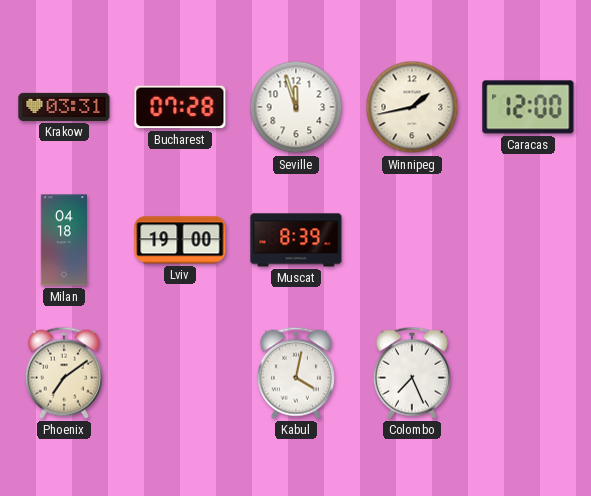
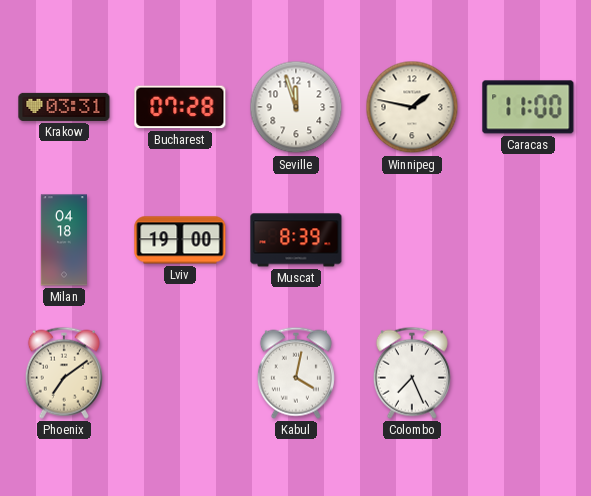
Winnipeg: 1:43 -> 1:47 (412, 107)
Caracas: 12:00 -> 11:00 (528, 107)
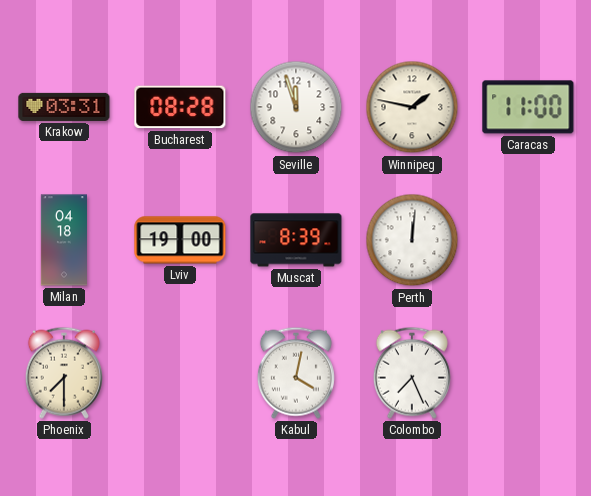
Bucharest: 07:28 -> 08:28 (180, 107)
Perth: none -> 12:01 (412, 240)
Phoenix: 7:09 -> 7:30 (64, 373)
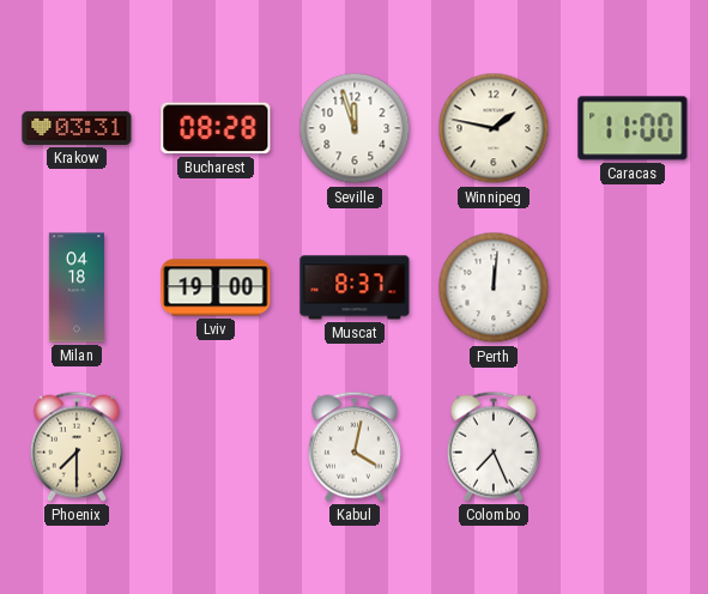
Muscat: 8:39 -> 8:37 (355, 287)
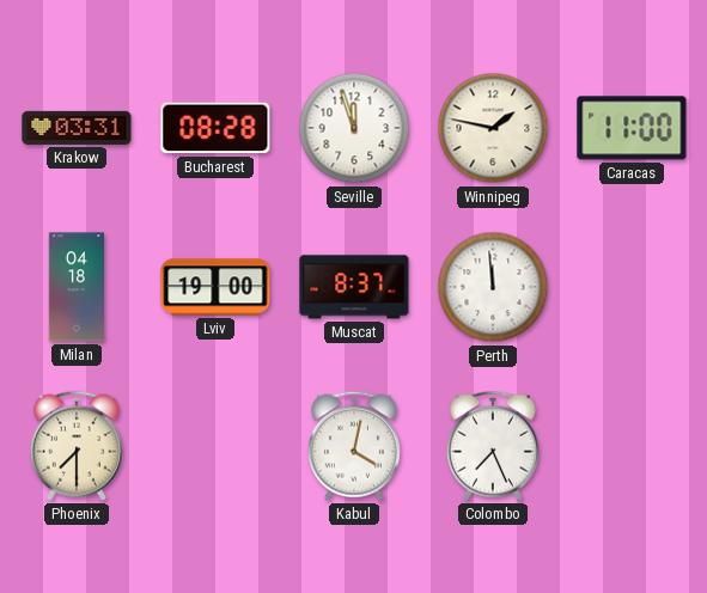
Perth: 12:01 -> 11:59 (493, 287)
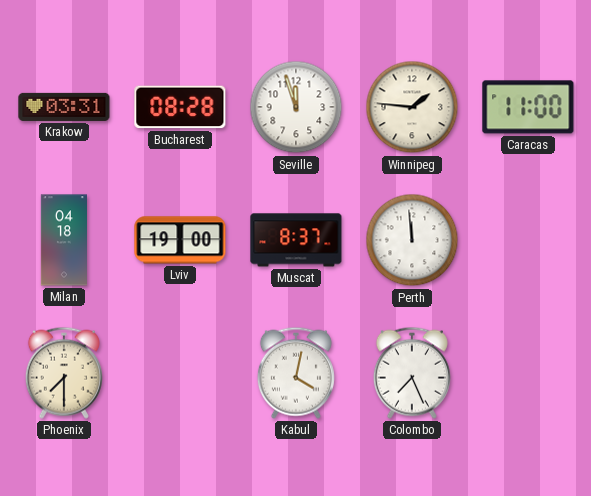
Winnipeg: 1:47 -> 1:46 (412, 107)
